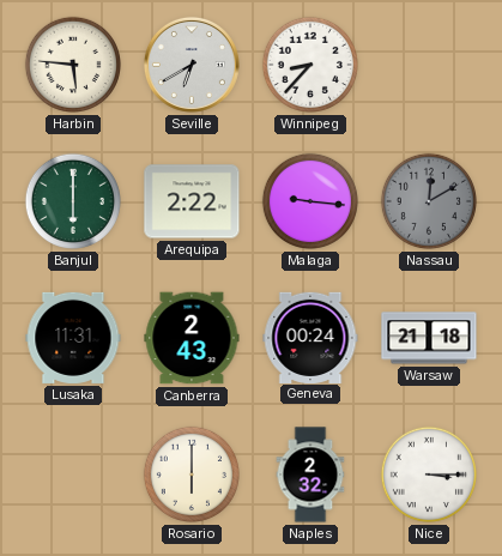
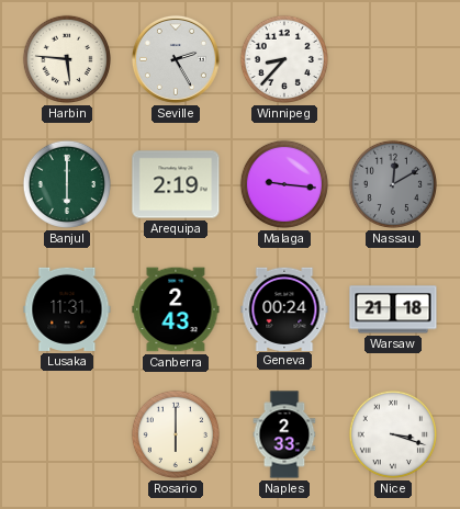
Seville: 6:40 -> 2:25 (176, 59)
Arequipa: 2:22 -> 2:19 (176, 184)
Naples: 2:32 -> 2:33 (284, 434)
Nice: 3:15 -> 3:18 (393, 434)
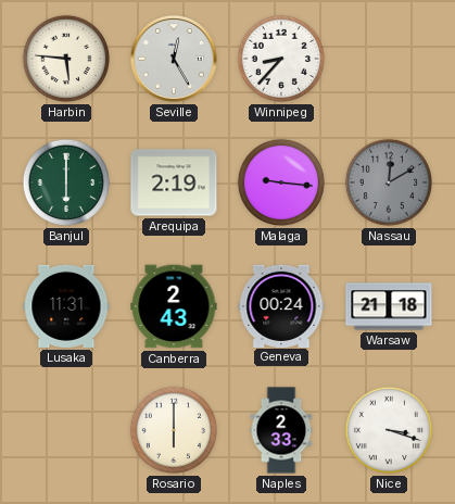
Seville: 2:25 -> 12:25 (174, 59)
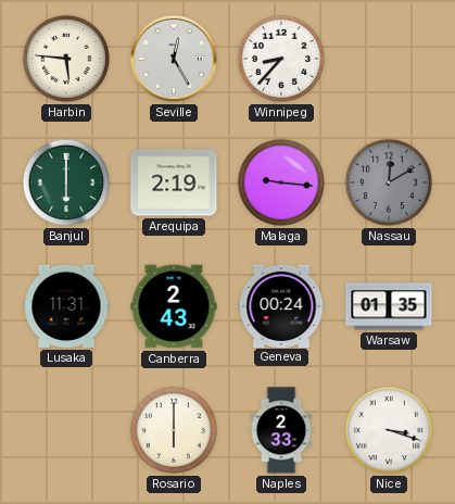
Warsaw: 21:18 -> 01:35 (389, 306)
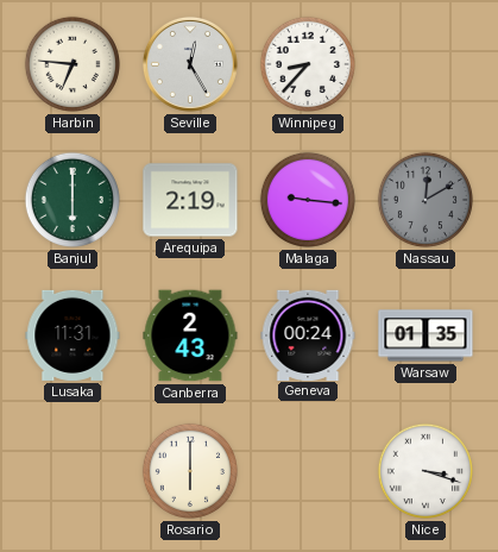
Harbin: 5:46 -> 6:46 (73, 64)
Naples: 2:33 -> none (281, 430)
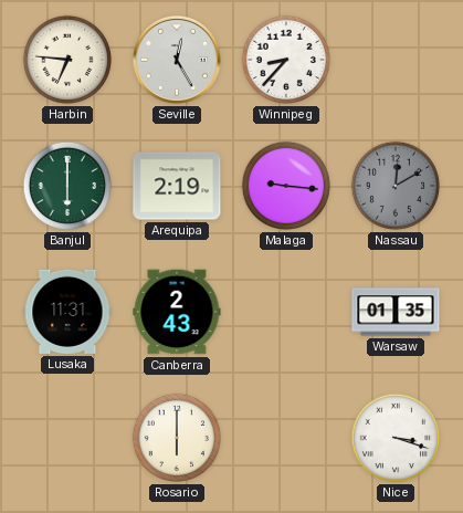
Geneva: 00:24 -> none (308, 334)
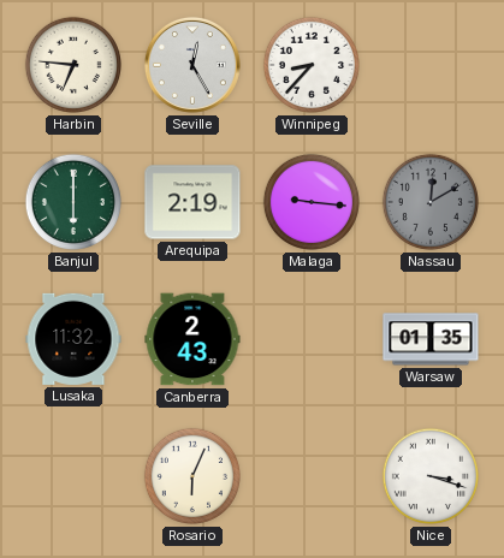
Lusaka: 11:31 -> 11:32 (73, 339)
Rosario: 6:00 -> 6:04 (192, 476)
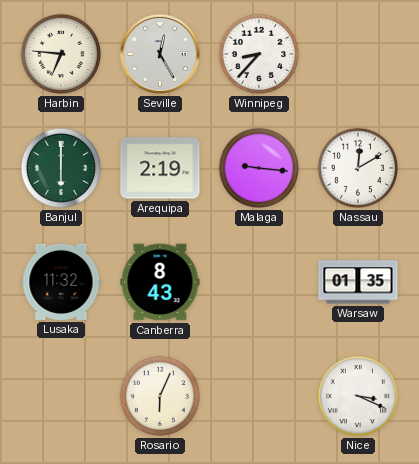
Nassau dial: grey -> white (358, 168)
Canberra: 2:43 -> 8:43 (160, 282)
Nice: 3:18 -> 3:19 (358, 396)
